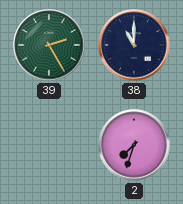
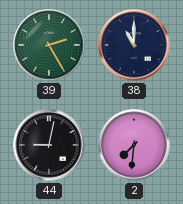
44: none -> 9:02 (49, 145)
2: 7:33 -> 7:31 (134, 145)
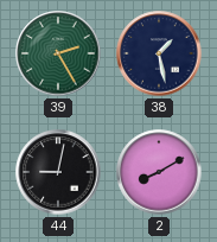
38: 11:00 -> 1:28 (159, 53)
2: 7:31 -> 8:10 (159, 172)
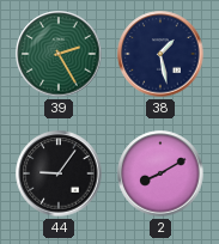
44: 9:02 -> 9:06 (59, 173)
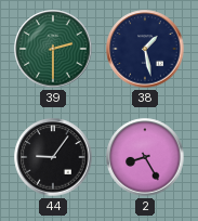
39: 2:25 -> 2:30 (53, 49)
2: 8:10 -> 8:25 (145, 157)
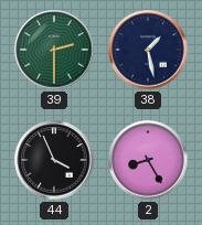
44: 9:06 -> 3:56 (54, 160)
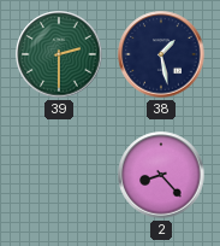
44: 3:56 -> none (54, 160)
2: 8:25 -> 8:23 (161, 175)
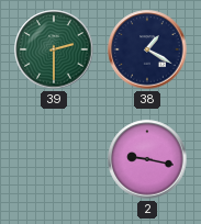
38: 1:28 -> 1:20 (147, 49)
2: 8:23 -> 9:17 (147, 159)
